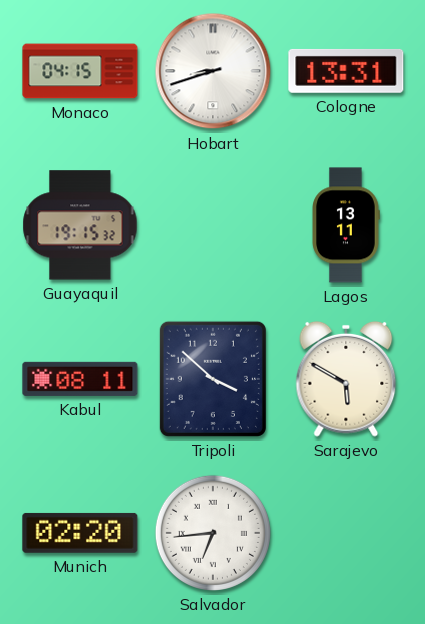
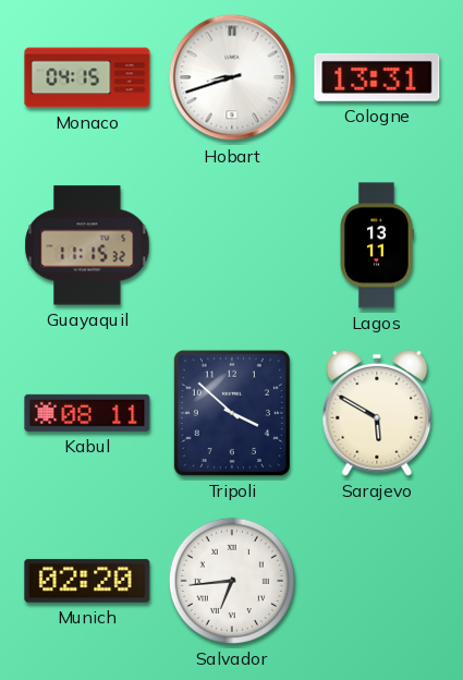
Guayaquil: 19:15 -> 11:15 (87, 245)
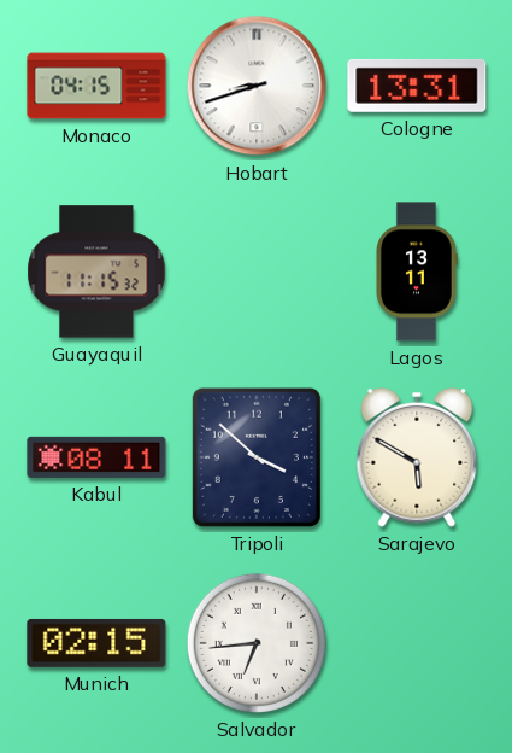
Munich: 02:20 -> 02:15 (96, 643)
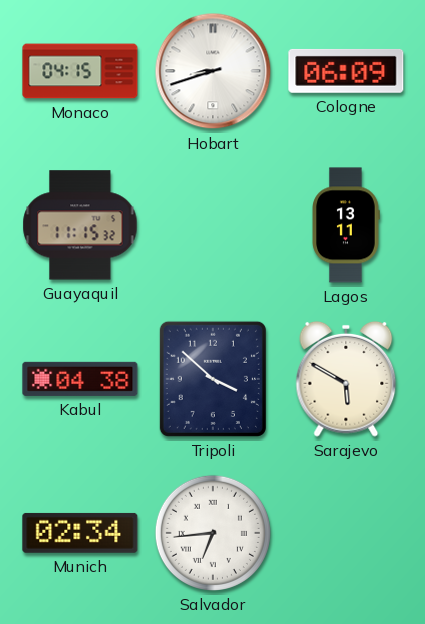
Cologne: 13:31 -> 06:09 (346, 71)
Kabul: 08:11 -> 04:38 (80, 379)
Munich: 02:15 -> 02:34 (80, 533)
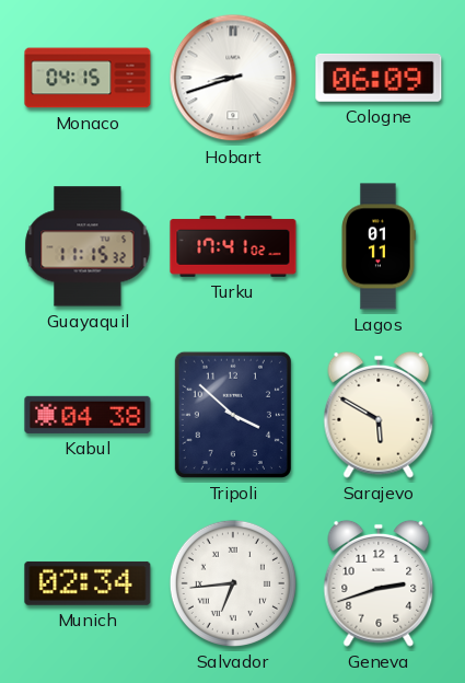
Turku: none -> 17:41 (233, 247)
Lagos: 13:11 -> 01:11 (379, 246)
Geneva: none -> 2:42 (379, 583)
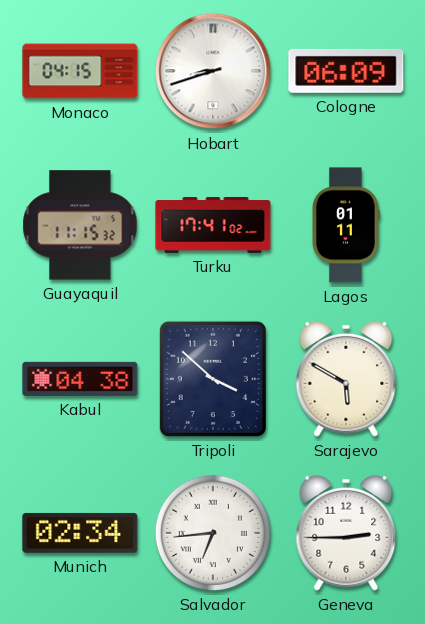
Geneva: 2:42 -> 2:45 (346, 533)
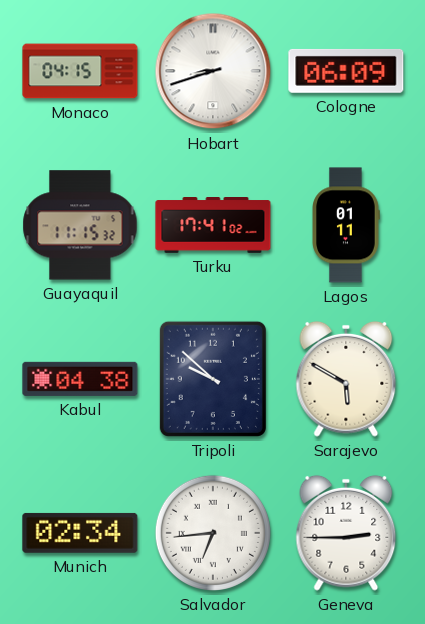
Tripoli: 3:52 -> 9:52 (213, 379)
